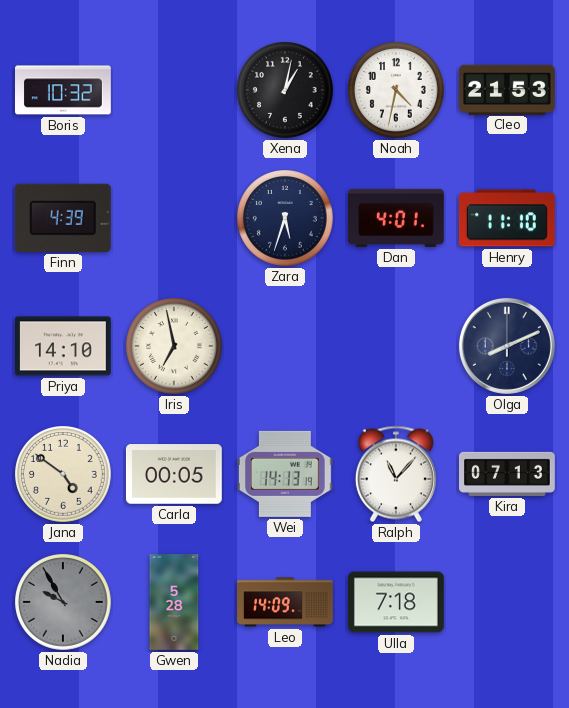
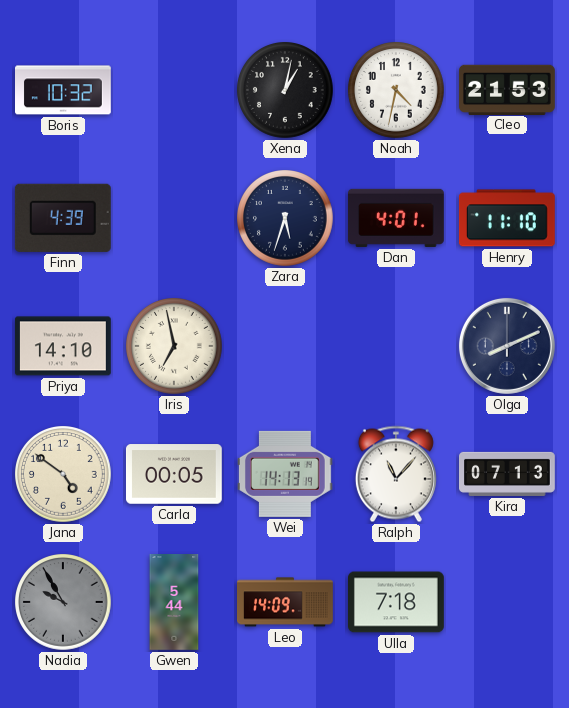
Gwen: 5:28 -> 5:44 (174, 603)
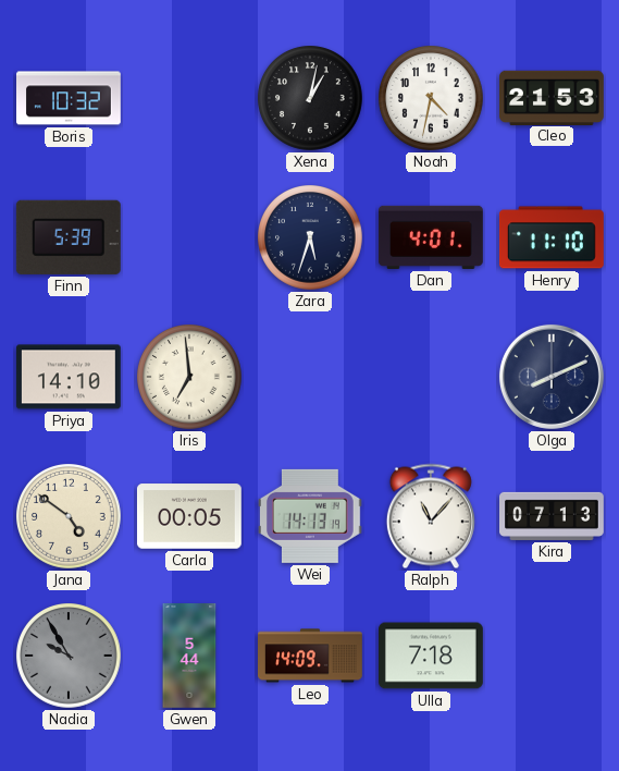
Finn: 4:39 -> 5:39 (69, 237)
Iris: 6:58 -> 6:59 (190, 378)
